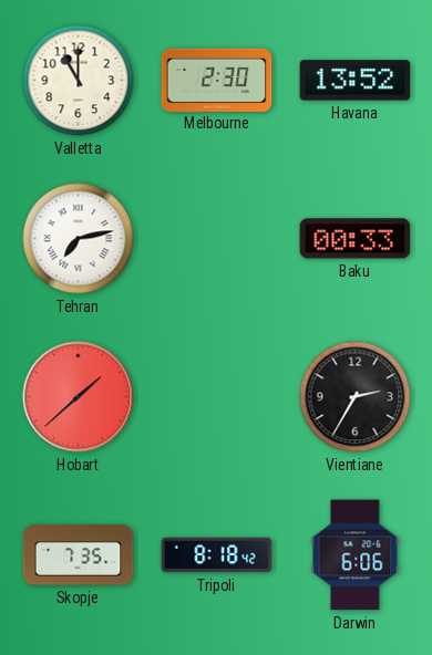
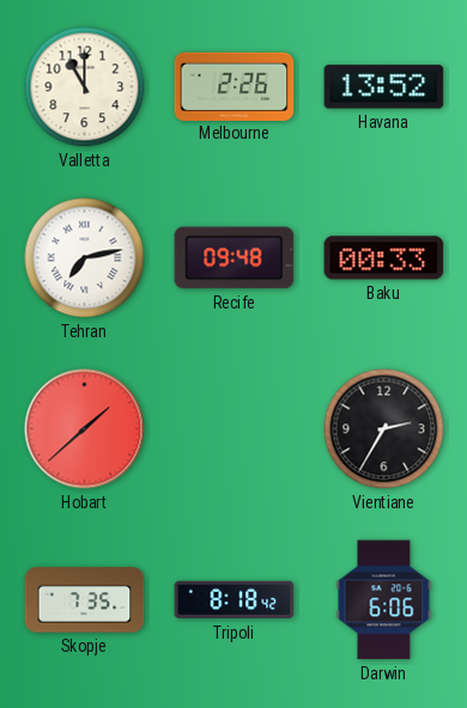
Melbourne: 2:30 -> 2:26 (235, 86)
Recife: none -> 09:48 (235, 258)
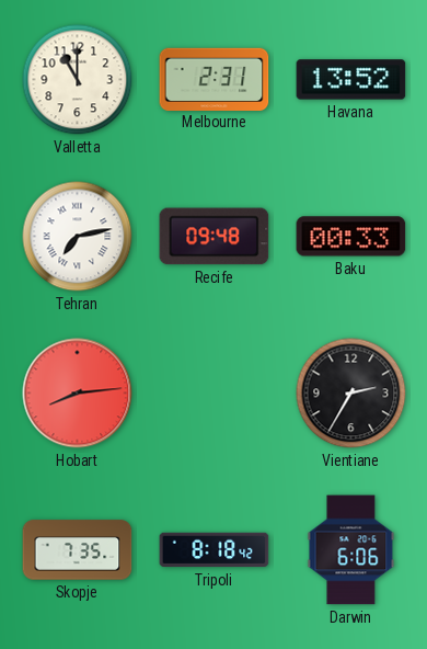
Melbourne: 2:26 -> 2:31 (215, 79)
Hobart: 1:38 -> 8:14 (78, 394)
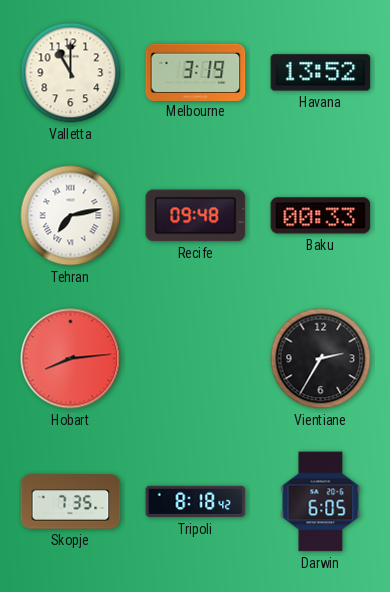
Melbourne: 2:31 -> 3:19 (196, 72)
Darwin: 6:06 -> 6:05 (321, 502)
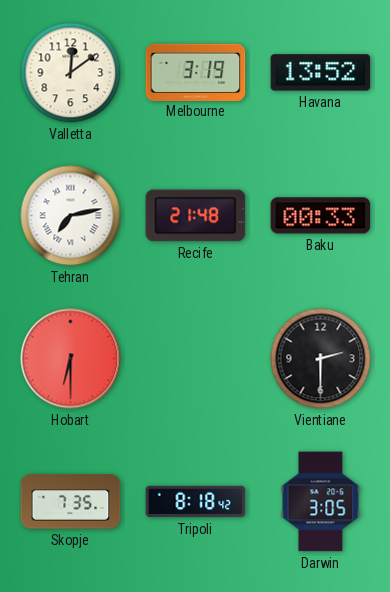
Valletta: 11:00 -> 12:09 (71, 73)
Recife: 09:48 -> 21:48 (196, 216)
Hobart: 8:14 -> 6:30 (71, 359)
Vientiane: 2:35 -> 2:30 (321, 359)
Darwin: 6:05 -> 3:05 (321, 502)
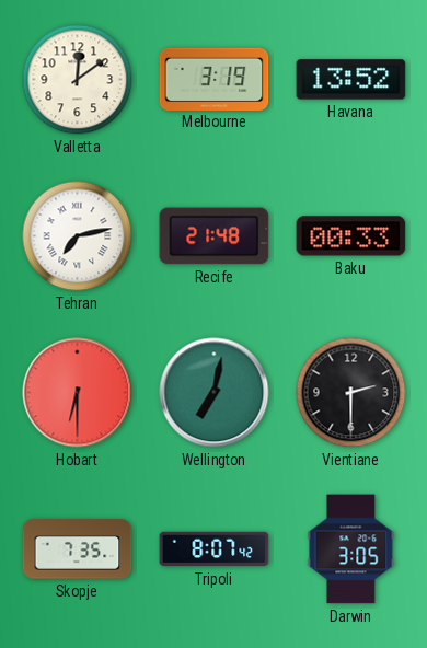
Wellington: none -> 7:02 (215, 393)
Tripoli: 8:18 -> 8:07 (215, 549)
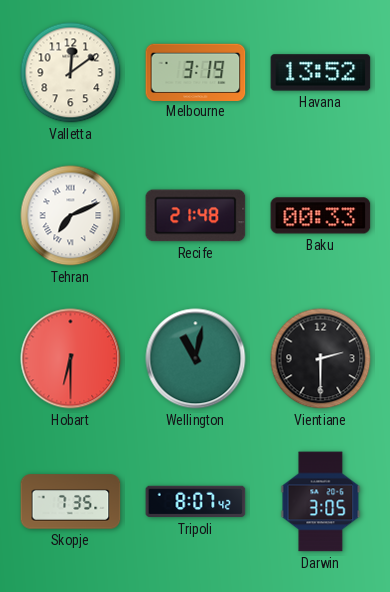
Tehran: 7:13 -> 7:11 (71, 216)
Wellington: 7:02 -> 11:02 (196, 359)
